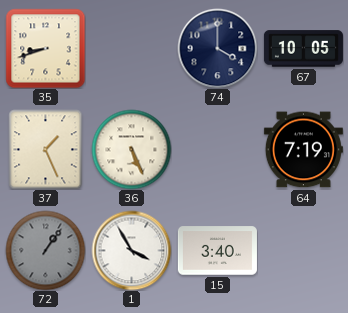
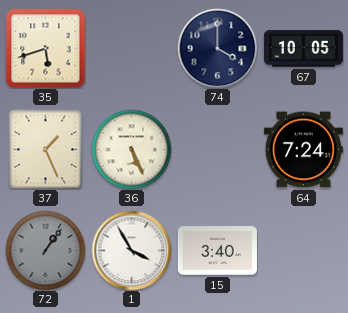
35: 8:42 -> 5:42 (45, 48)
64: 7:19 -> 7:24 (303, 150)
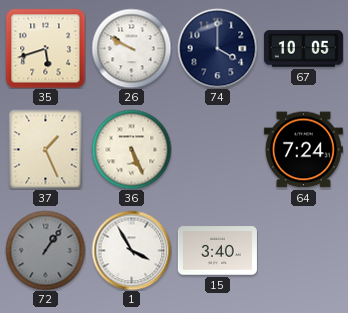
26: none -> 9:50 (131, 48)
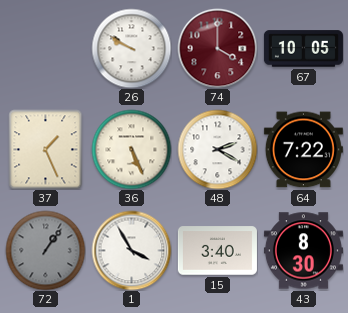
35: 5:42 -> none (45, 48)
74 dial: navy -> burgundy (217, 48)
48: none -> 2:20 (217, 149)
64: 7:24 -> 7:22 (303, 150)
43: none -> 8:30 (303, 251)
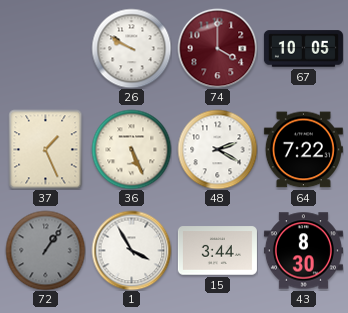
15: 3:40 -> 3:44 (217, 251)
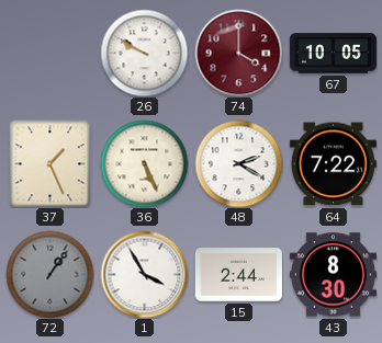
15: 3:44 -> 2:44 (238, 275)
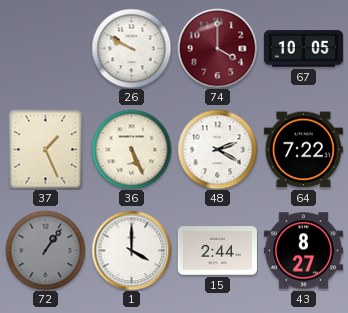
1: 3:55 -> 4:00 (131, 250)
43: 8:30 -> 8:27 (303, 251)
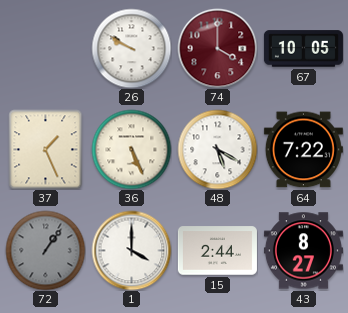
48: 2:20 -> 5:20 (217, 149)
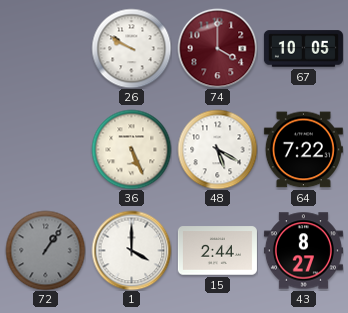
37: 1:26 -> none (46, 149)
